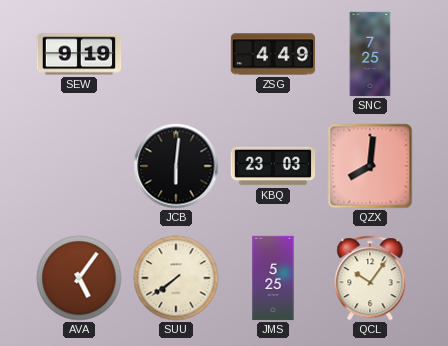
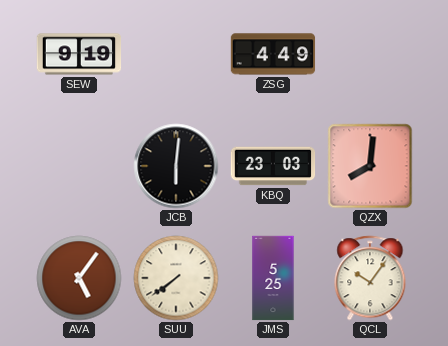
SNC: 7:25 -> none (370, 54)
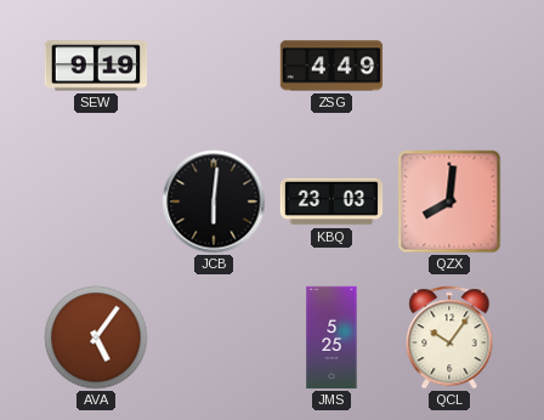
SUU: 7:39 -> none (176, 278)
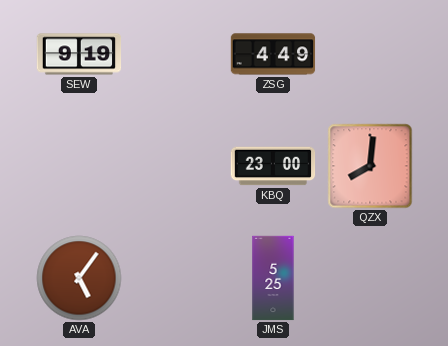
JCB: 6:01 -> none (214, 202)
KBQ: 23:03 -> 23:00 (273, 166)
QCL: 10:06 -> none (449, 337)
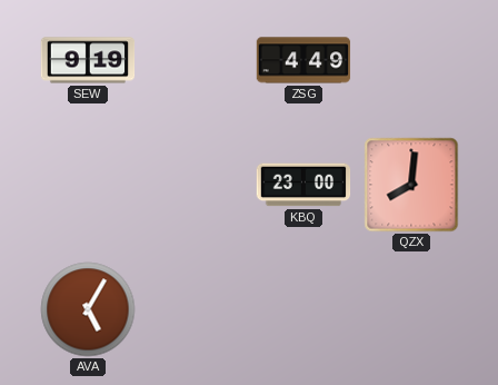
AVA: 5:06 -> 5:05 (88, 309)
JMS: 5:25 -> none (273, 278)
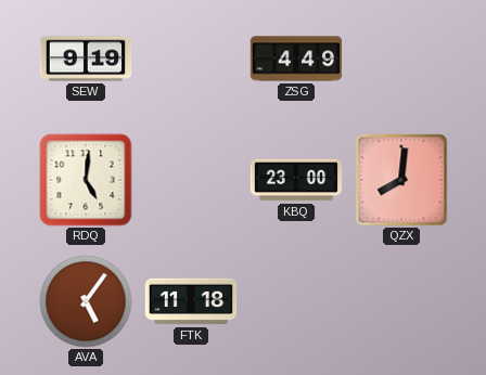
RDQ: none -> 5:01 (86, 180)
AVA: 5:05 -> 5:06 (86, 301)
FTK: none -> 11:18 (191, 301)
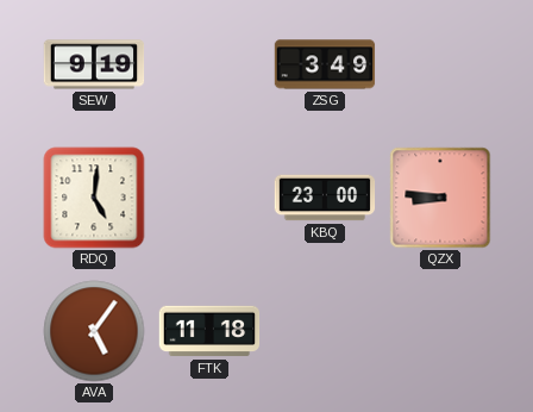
ZSG: 4:49 -> 3:49 (325, 64)
QZX: 8:01 -> 8:46 (440, 198)
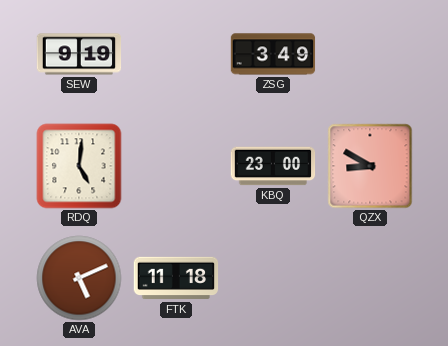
QZX: 8:46 -> 8:50 (370, 166)
AVA: 5:06 -> 5:11 (79, 278)
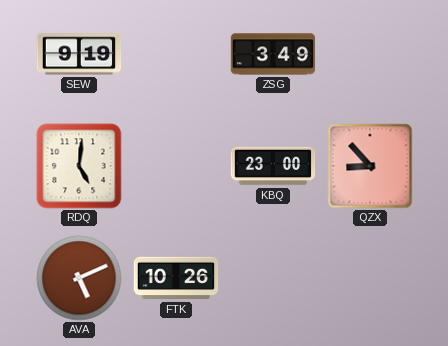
QZX: 8:50 -> 8:53 (370, 166)
FTK: 11:18 -> 10:26 (176, 278)
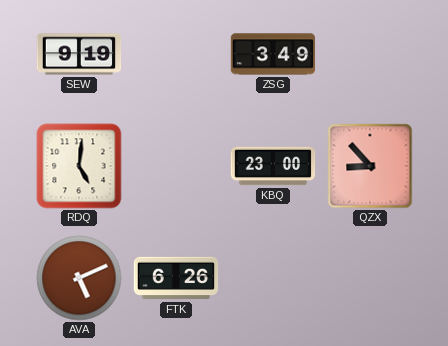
FTK: 10:26 -> 6:26 (176, 278)
